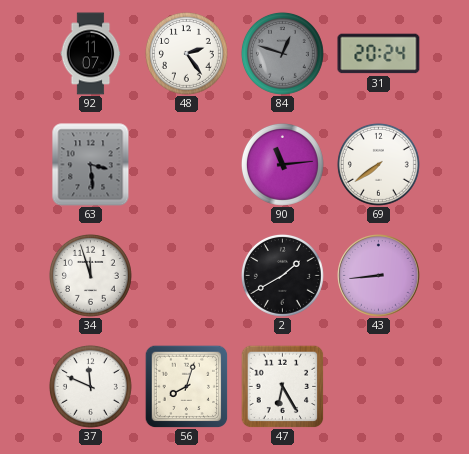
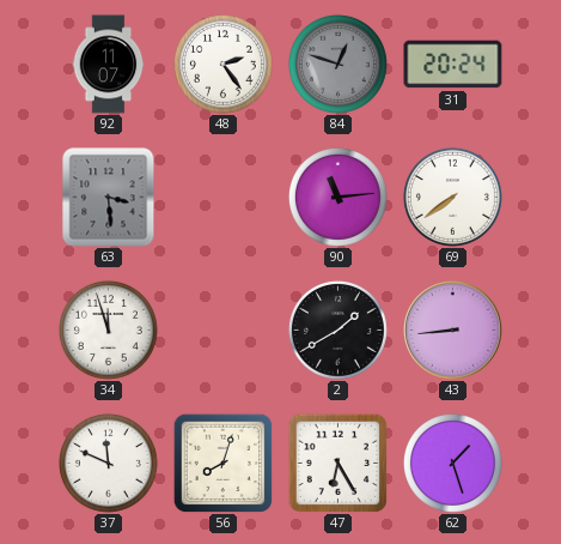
62: none -> 1:27 (452, 463)
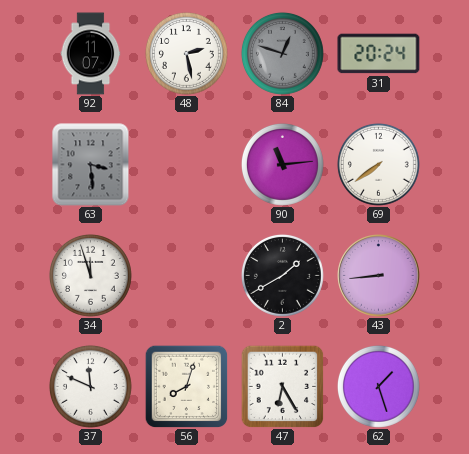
48: 2:24 -> 2:28 (186, 53)
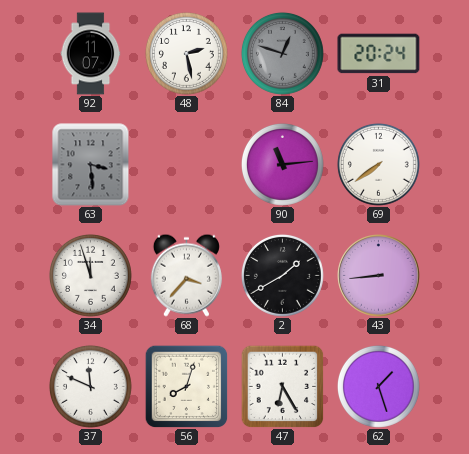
68: none -> 3:37 (186, 275)
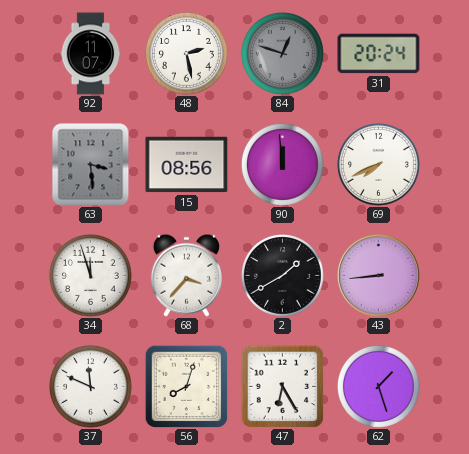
15: none -> 08:56 (187, 165)
90: 11:14 -> 11:59 (282, 164)
69: 7:39 -> 7:41 (378, 164)
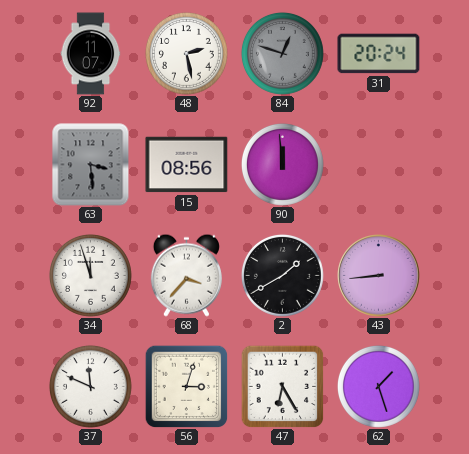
69: 7:41 -> none (378, 164)
56: 8:03 -> 3:03 (186, 386)
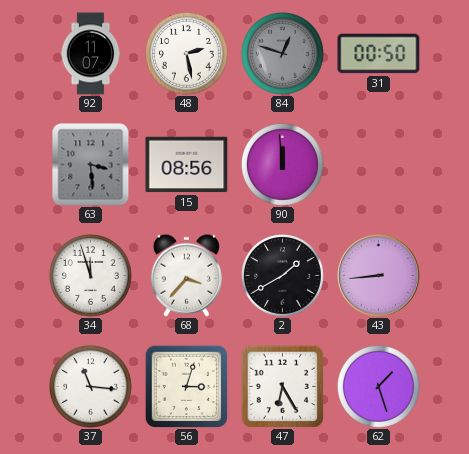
31: 20:24 -> 00:50 (379, 54)
37: 11:49 -> 11:16 (90, 386)
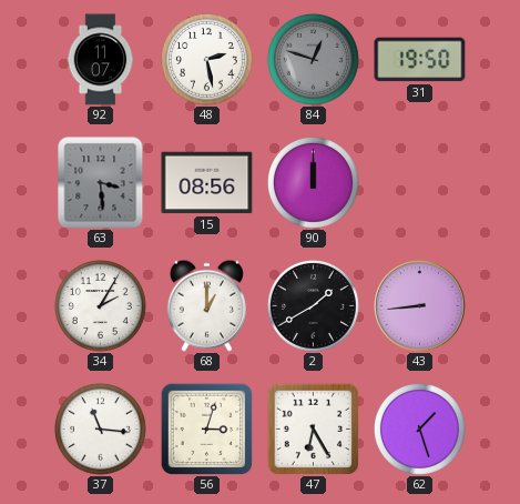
31: 00:50 -> 19:50 (420, 60)
90: 11:59 -> 12:00 (313, 182)
34: 11:57 -> 2:05 (100, 305)
68: 3:37 -> 1:00 (206, 305)
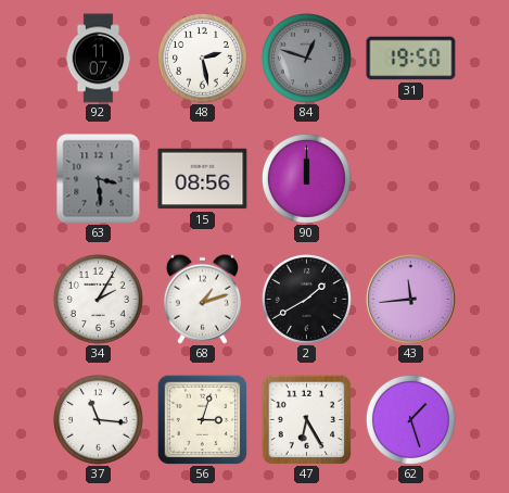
68: 1:00 -> 1:12 (202, 299)
43: 8:44 -> 11:44 (411, 300)
